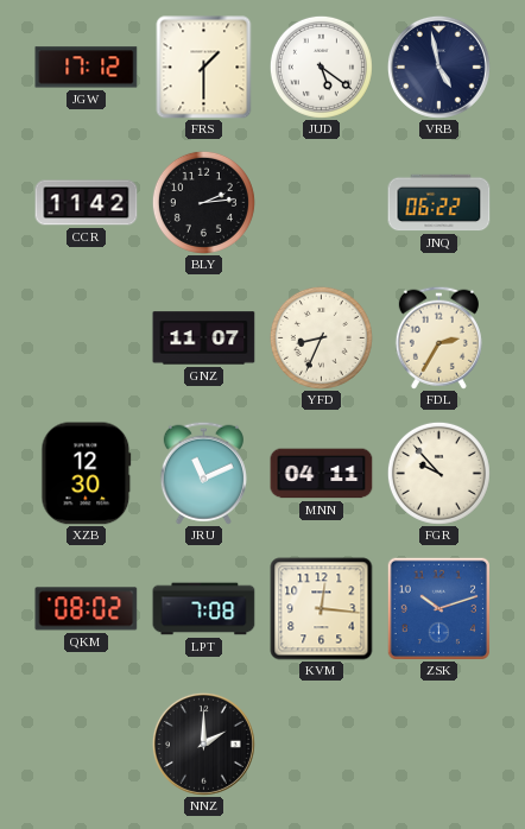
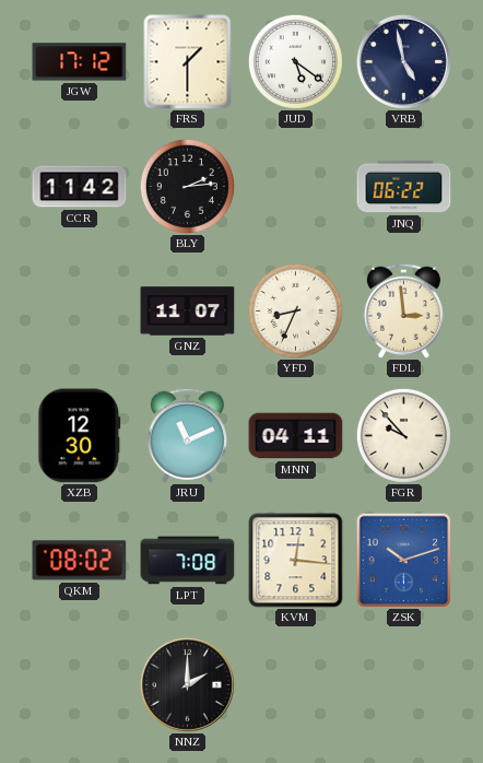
FDL: 2:35 -> 2:59 (403, 310)
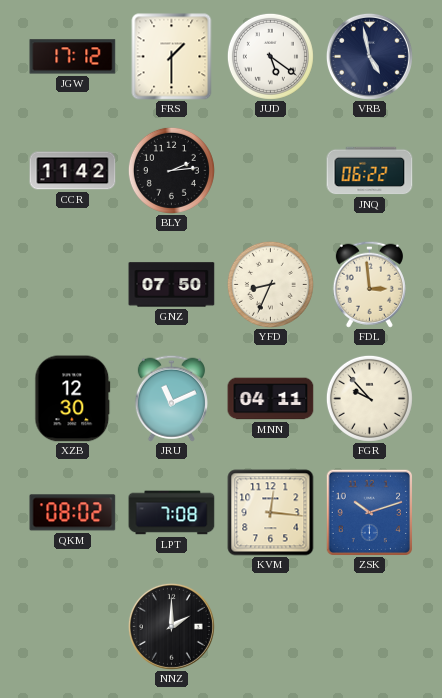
GNZ: 11:07 -> 07:50 (172, 285)
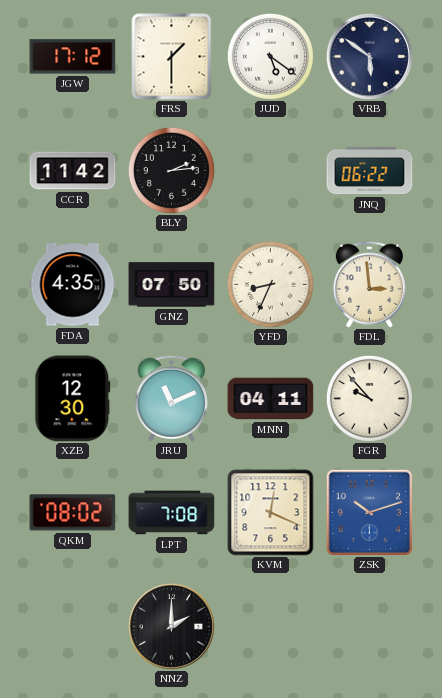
VRB: 4:58 -> 5:51 (369, 56)
FDA: none -> 4:35 (73, 285)
KVM: 12:16 -> 12:19 (271, 513)
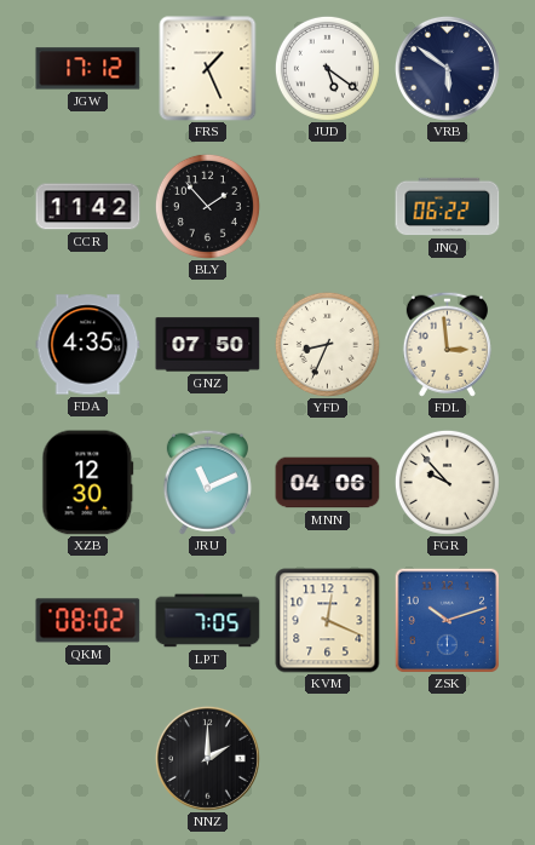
FRS: 1:30 -> 1:26 (208, 69)
BLY: 2:14 -> 1:53 (207, 206)
MNN: 04:11 -> 04:06 (328, 483)
LPT: 7:08 -> 7:05 (208, 621)
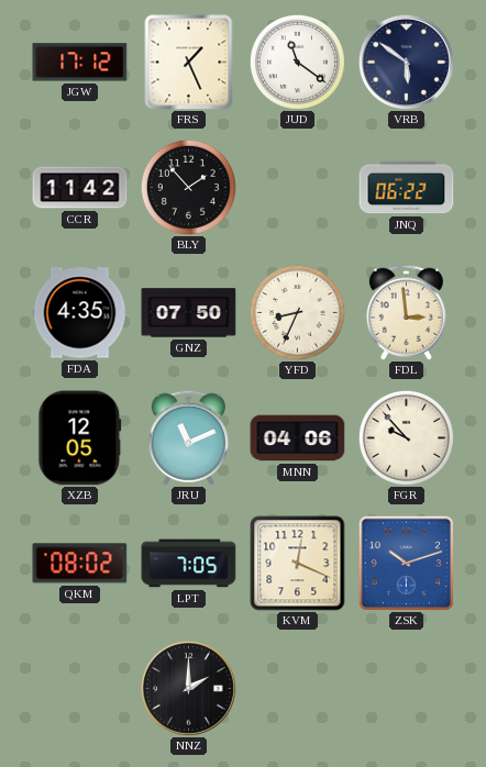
JUD: 5:21 -> 11:21 (297, 62)
XZB: 12:30 -> 12:05 (80, 438)
